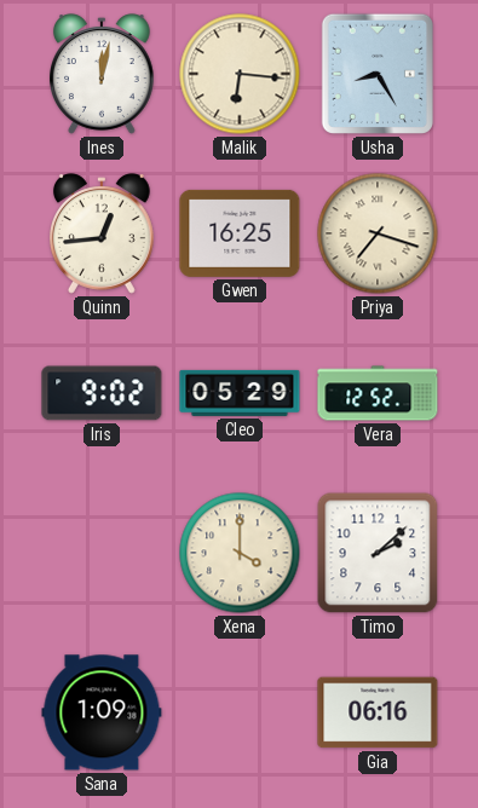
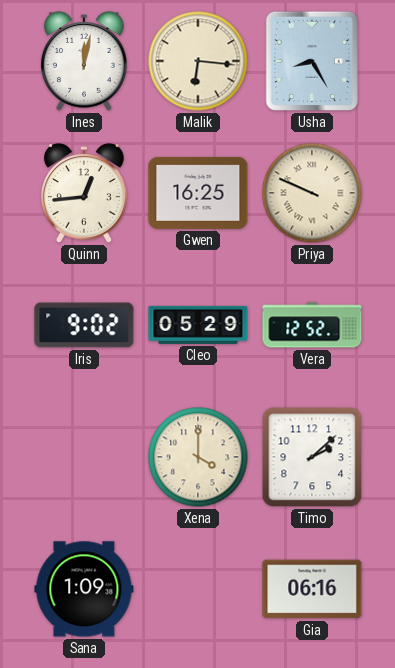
Priya: 7:18 -> 9:49 (312, 193)
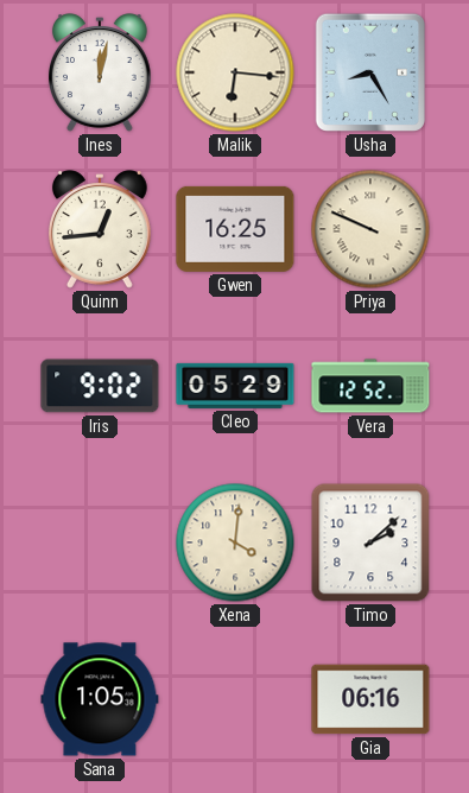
Xena: 4:00 -> 4:01 (235, 543)
Sana: 1:09 -> 1:05 (100, 699)
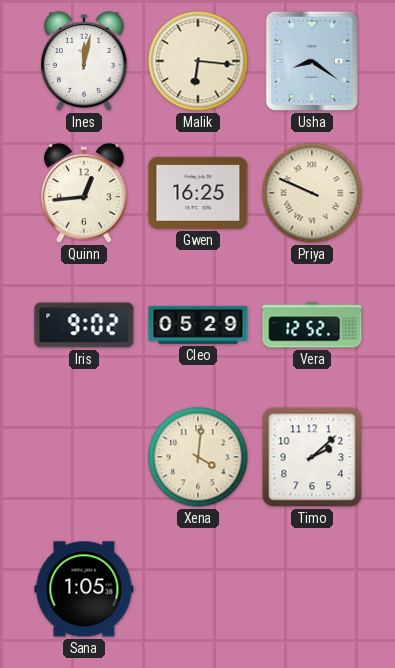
Usha: 8:25 -> 8:21 (312, 61)
Gia: 06:16 -> none (370, 699)
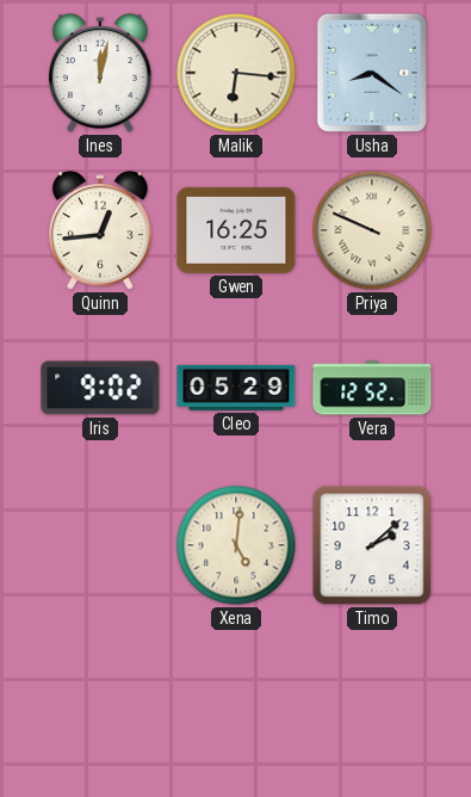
Xena: 4:01 -> 5:01 (236, 545)
Sana: 1:05 -> none (84, 589)
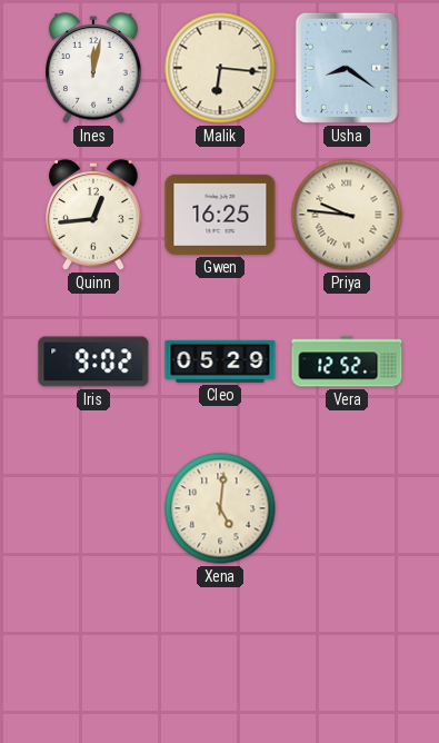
Priya: 9:49 -> 9:46 (347, 215)
Timo: 2:08 -> none (372, 545)
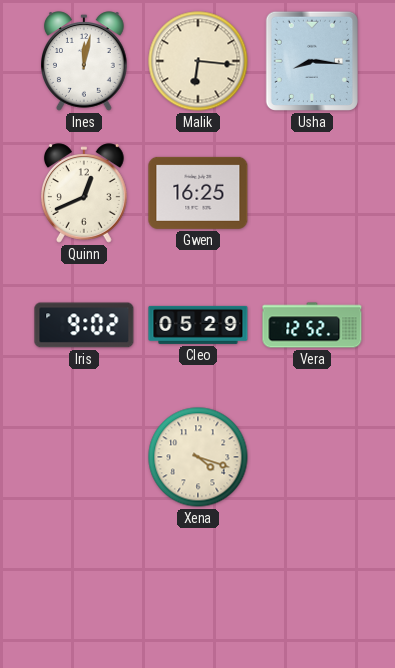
Usha: 8:21 -> 8:16 (312, 61)
Quinn: 12:44 -> 12:41 (85, 193)
Priya: 9:46 -> none (347, 215)
Xena: 5:01 -> 4:18 (198, 457)
